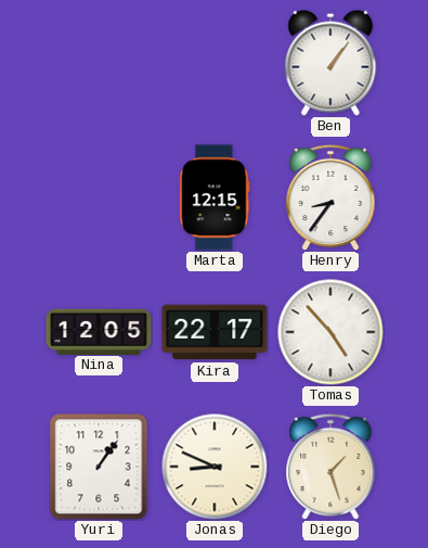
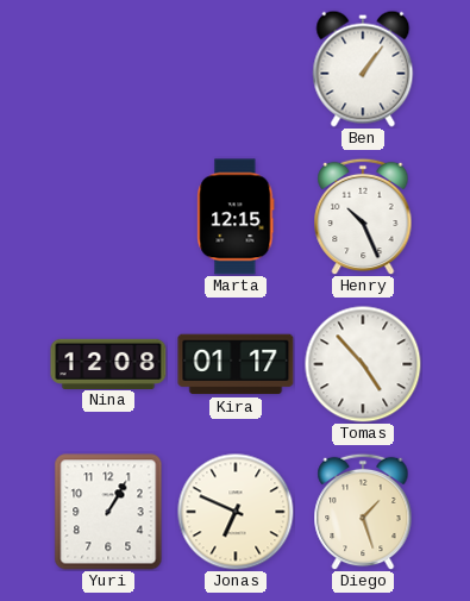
Henry: 8:36 -> 10:26 (363, 217)
Nina: 12:05 -> 12:08 (108, 363)
Kira: 22:17 -> 01:17 (236, 364)
Yuri: 1:06 -> 1:05 (108, 512)
Jonas: 8:49 -> 6:49 (236, 512)
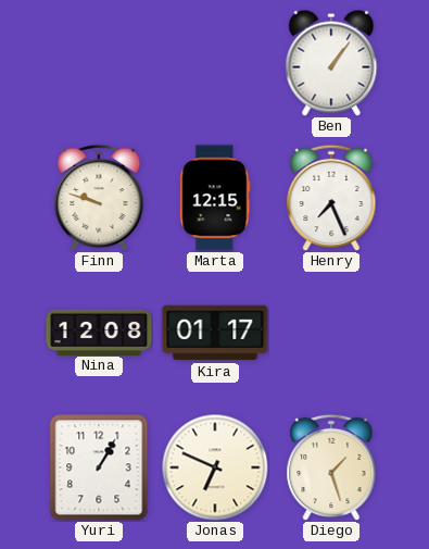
Finn: none -> 9:48 (99, 198)
Henry: 10:26 -> 7:26 (331, 198)
Tomas: 4:53 -> none (363, 364)
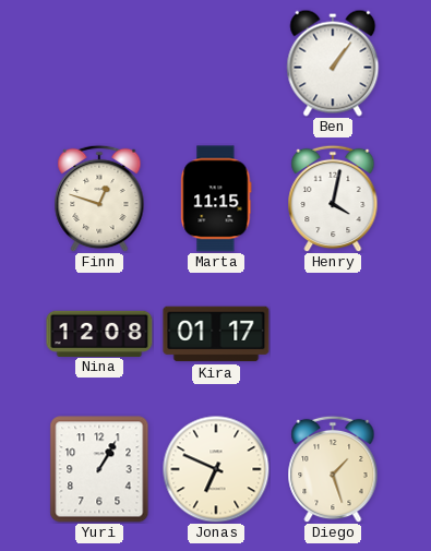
Finn: 9:48 -> 12:48 (99, 199)
Marta: 12:15 -> 11:15 (216, 199)
Henry: 7:26 -> 4:02 (333, 199)
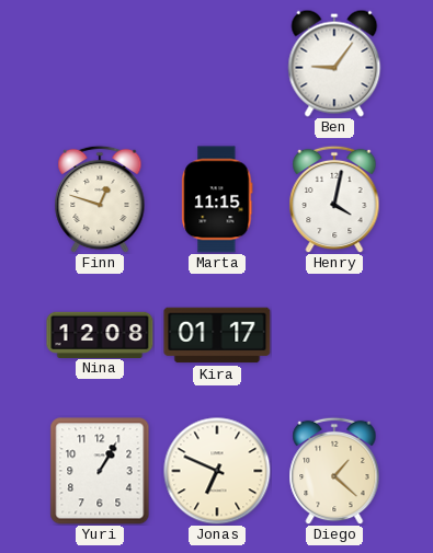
Ben: 1:06 -> 9:06 (334, 64)
Diego: 1:27 -> 1:22 (334, 471)
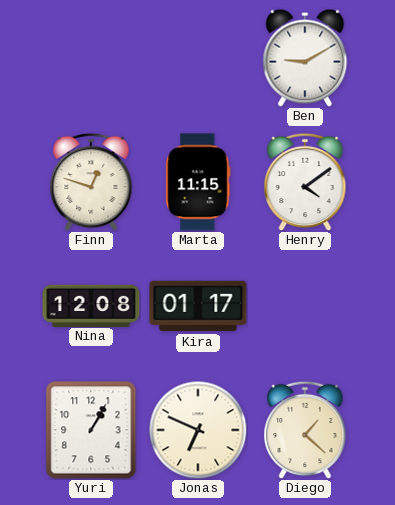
Ben: 9:06 -> 9:10 (305, 58)
Henry: 4:02 -> 4:09 (305, 182)
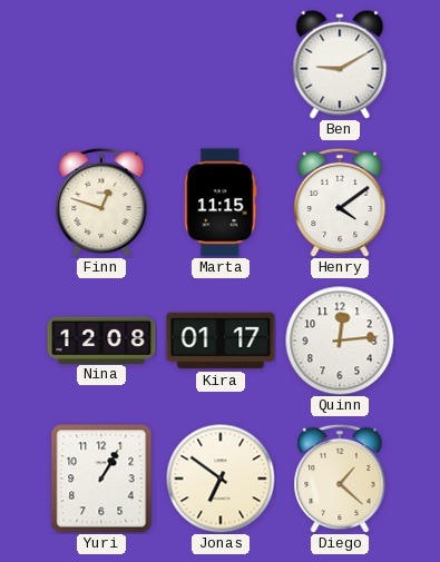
Quinn: none -> 12:14 (340, 341)
Jonas: 6:49 -> 6:51 (221, 479)
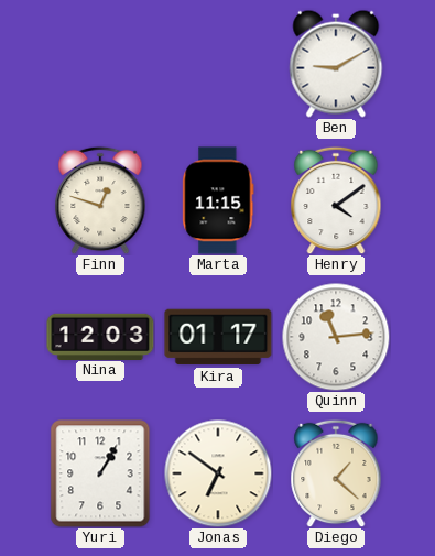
Nina: 12:08 -> 12:03 (100, 336)
Quinn: 12:14 -> 11:14 (336, 337)
